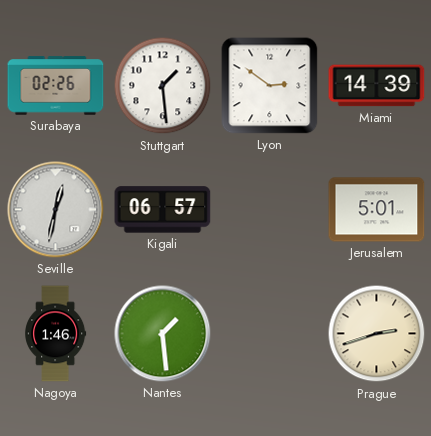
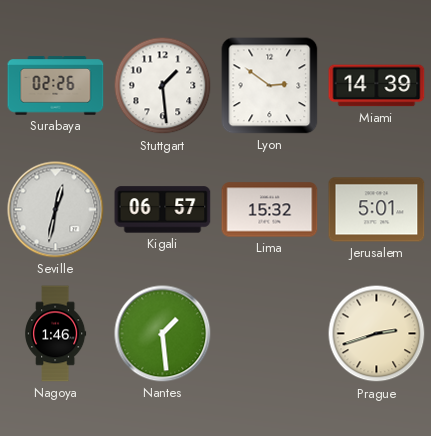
Lima: none -> 15:32 (270, 210)
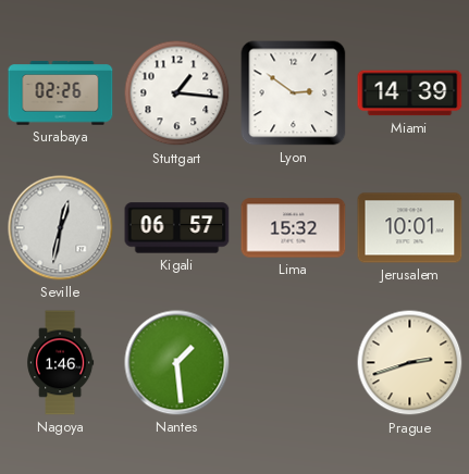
Stuttgart: 1:29 -> 1:16 (177, 93)
Jerusalem: 5:01 -> 10:01 (410, 228)
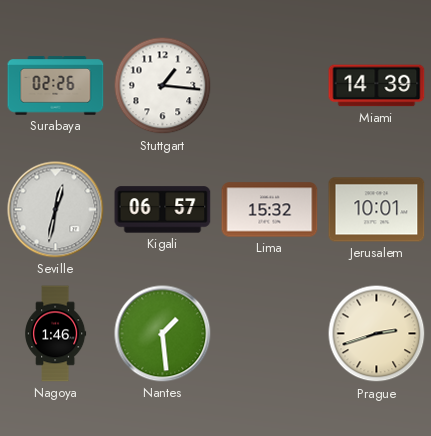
Lyon: 2:51 -> none (294, 93)
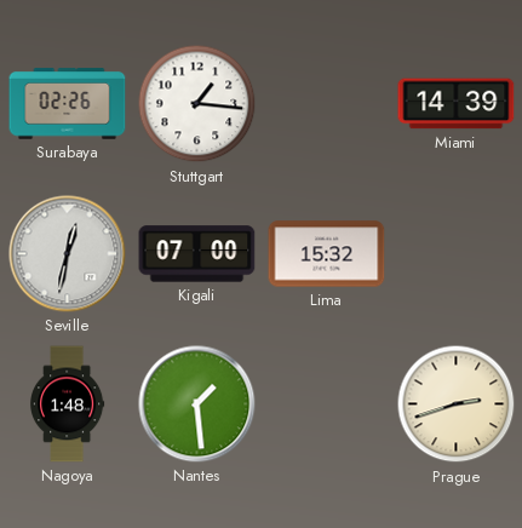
Kigali: 06:57 -> 07:00 (197, 254)
Jerusalem: 10:01 -> none (377, 210)
Nagoya: 1:46 -> 1:48 (68, 404)
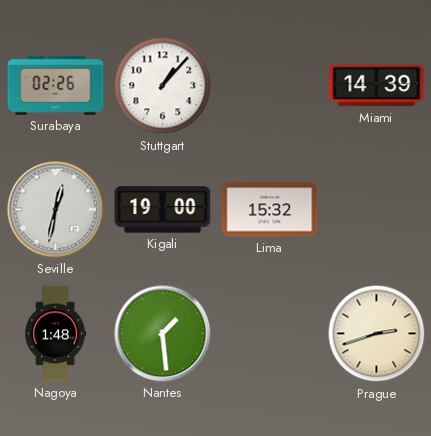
Stuttgart: 1:16 -> 1:07 (163, 86)
Kigali: 07:00 -> 19:00 (163, 210)
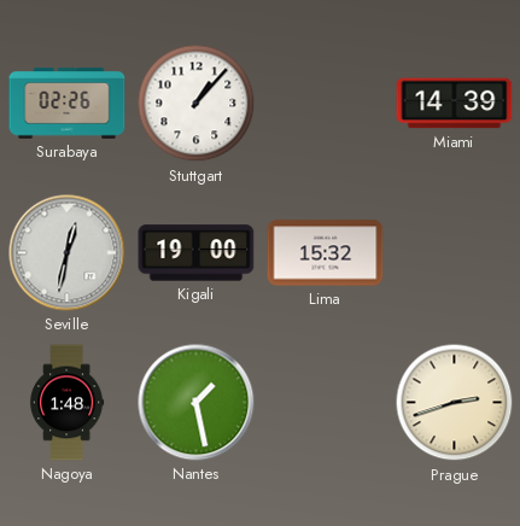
Nantes: 1:29 -> 1:28 (197, 403)
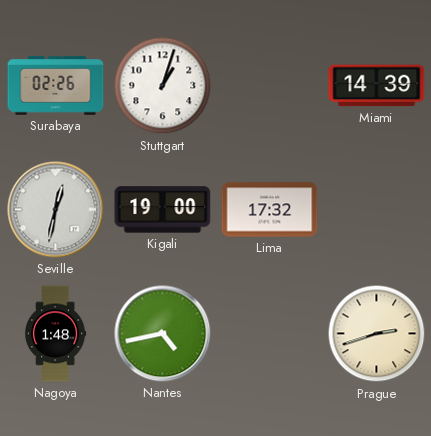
Stuttgart: 1:07 -> 1:03 (163, 86)
Lima: 15:32 -> 17:32 (270, 210)
Nantes: 1:28 -> 4:43 (163, 334)
